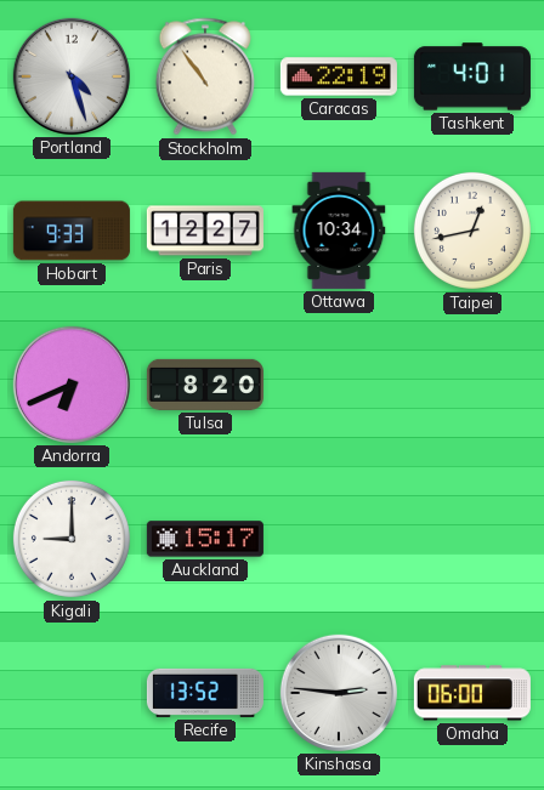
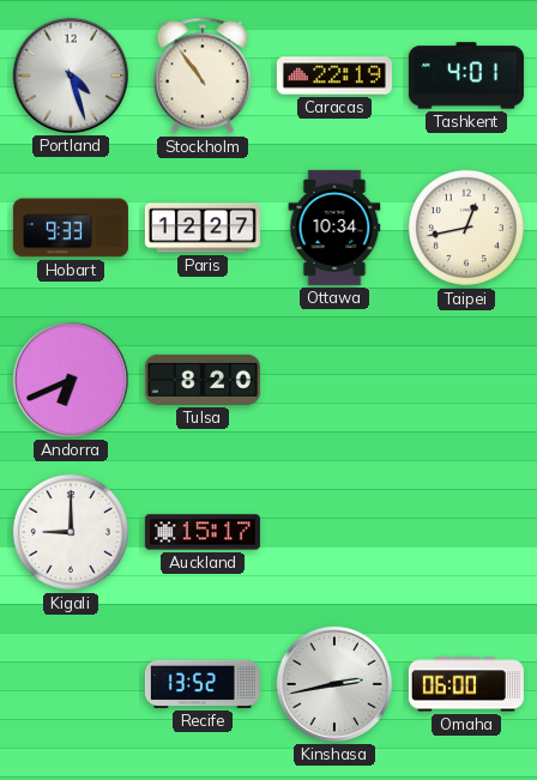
Kinshasa: 2:46 -> 2:43 (334, 684)
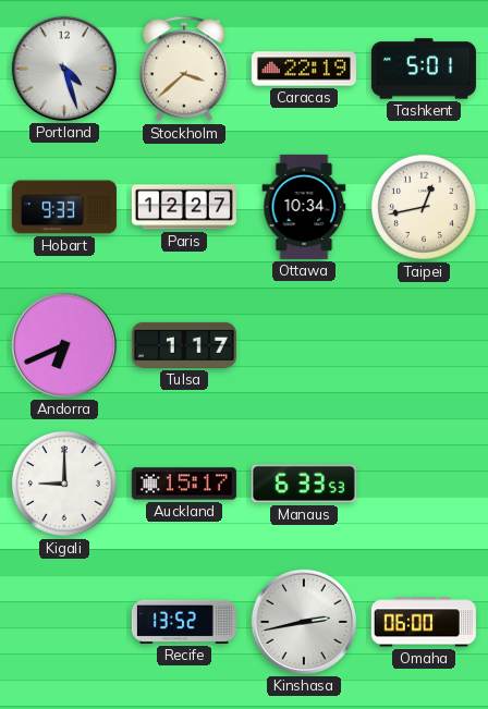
Stockholm: 10:54 -> 3:38 (183, 69)
Tashkent: 4:01 -> 5:01 (424, 69)
Tulsa: 8:20 -> 1:17 (184, 345)
Manaus: none -> 6:33 (304, 484)
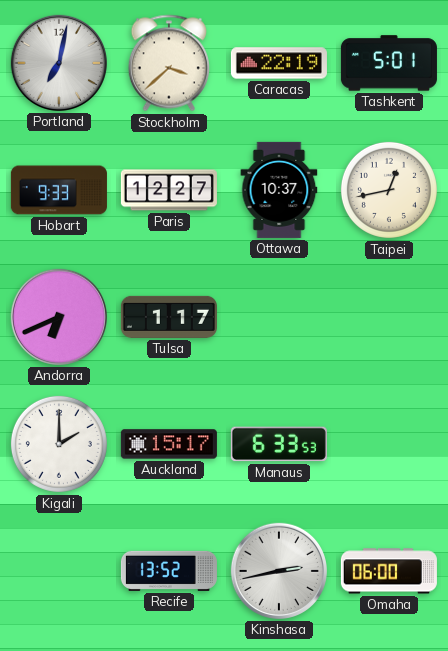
Portland: 4:27 -> 7:02 (59, 63)
Ottawa: 10:34 -> 10:37 (279, 190)
Kigali: 9:00 -> 2:00 (59, 444)
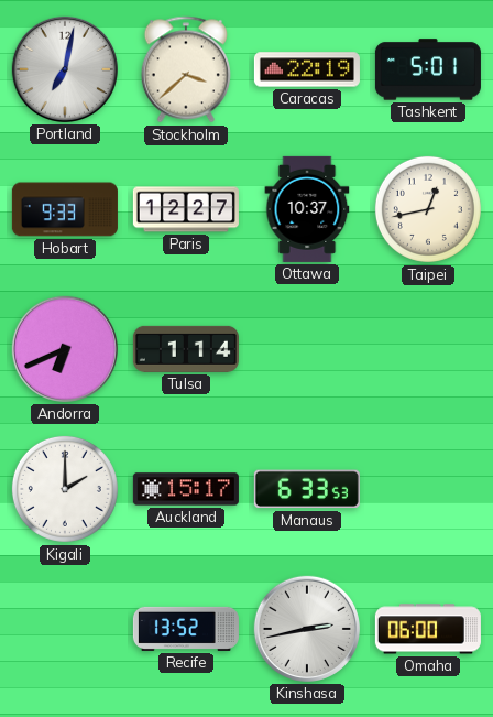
Tulsa: 1:17 -> 1:14 (186, 349)
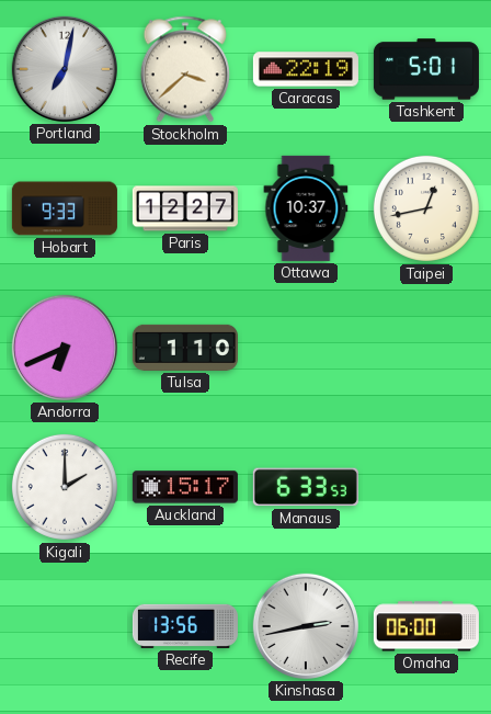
Tulsa: 1:14 -> 1:10 (185, 348)
Recife: 13:52 -> 13:56 (185, 626)
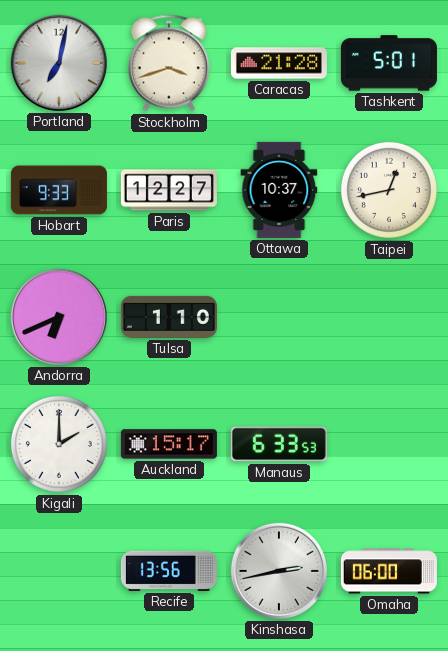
Stockholm: 3:38 -> 3:42 (168, 63)
Caracas: 22:19 -> 21:28 (279, 63)
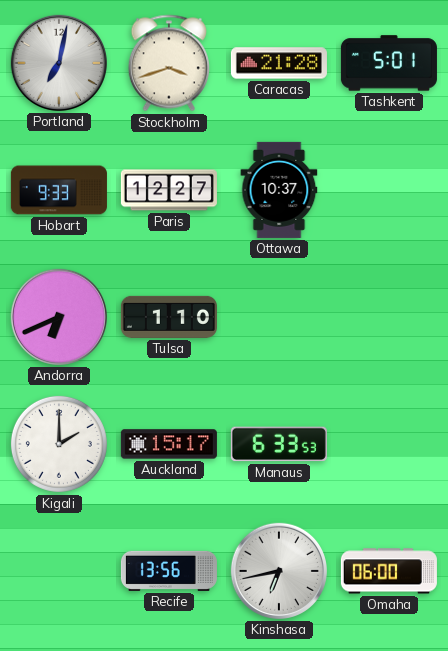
Taipei: 12:43 -> none (389, 190)
Kinshasa: 2:43 -> 6:43 (279, 571)
